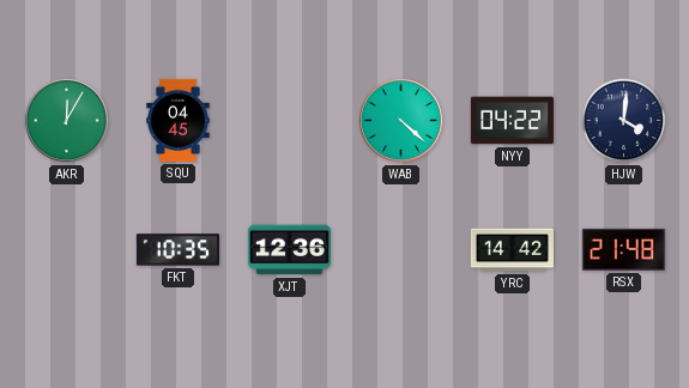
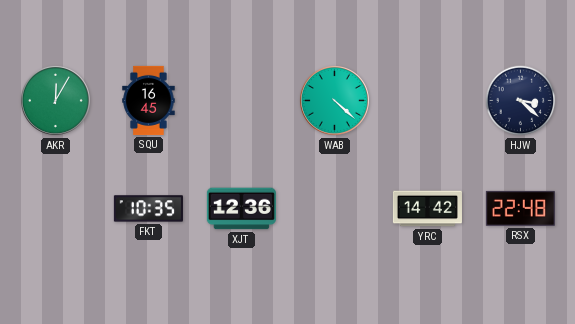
SQU: 04:45 -> 16:45 (149, 100)
NYY: 04:22 -> none (512, 121)
HJW: 4:01 -> 3:22 (521, 101)
RSX: 21:48 -> 22:48 (520, 208)
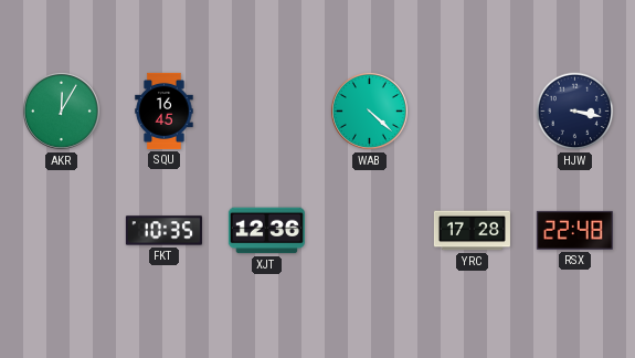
HJW: 3:22 -> 3:17 (575, 112)
YRC: 14:42 -> 17:28 (472, 231)
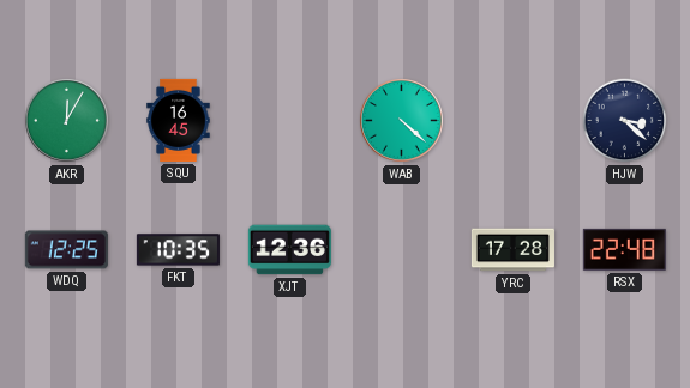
HJW: 3:17 -> 3:22 (625, 121)
WDQ: none -> 12:25 (66, 250)
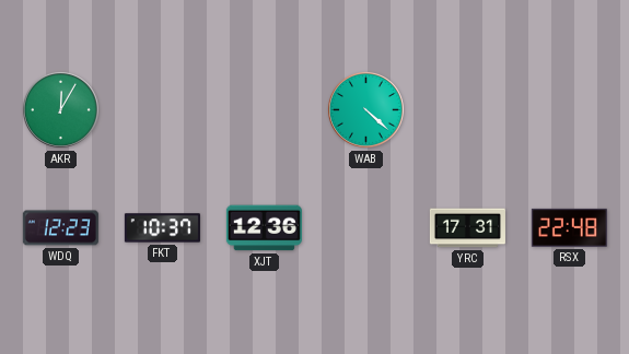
SQU: 16:45 -> none (179, 120)
HJW: 3:22 -> none (625, 121)
WDQ: 12:25 -> 12:23 (60, 228)
FKT: 10:35 -> 10:37 (162, 228)
YRC: 17:28 -> 17:31 (467, 228)
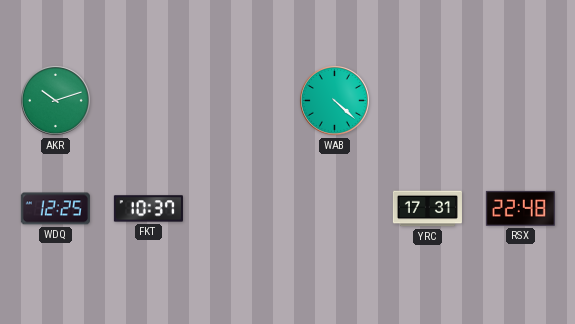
AKR: 12:05 -> 10:12 (55, 100)
WDQ: 12:23 -> 12:25 (55, 209)
XJT: 12:36 -> none (264, 228)
